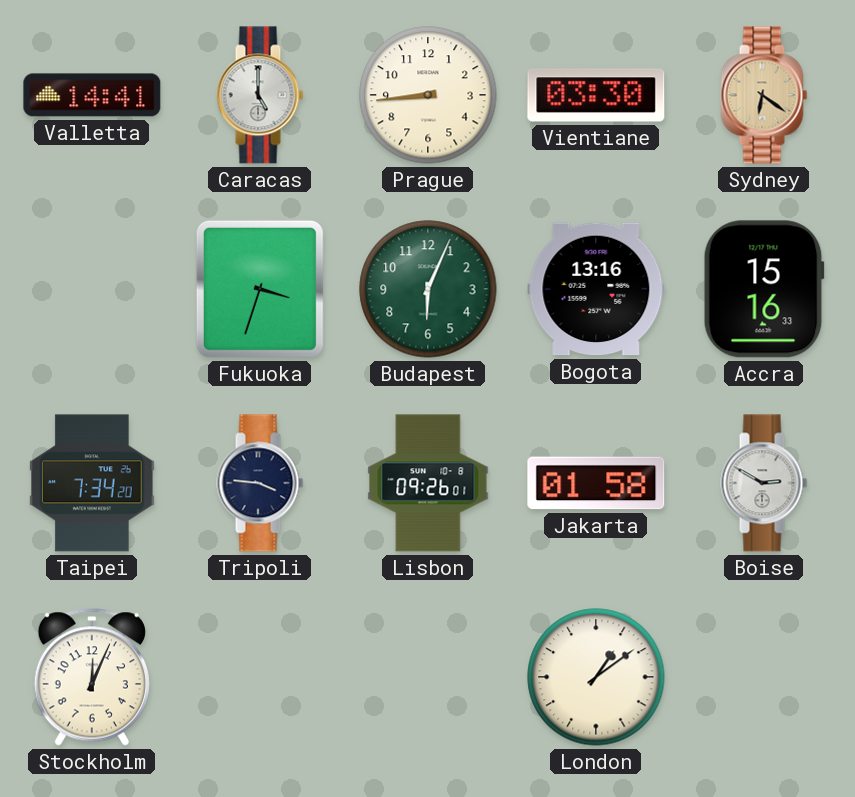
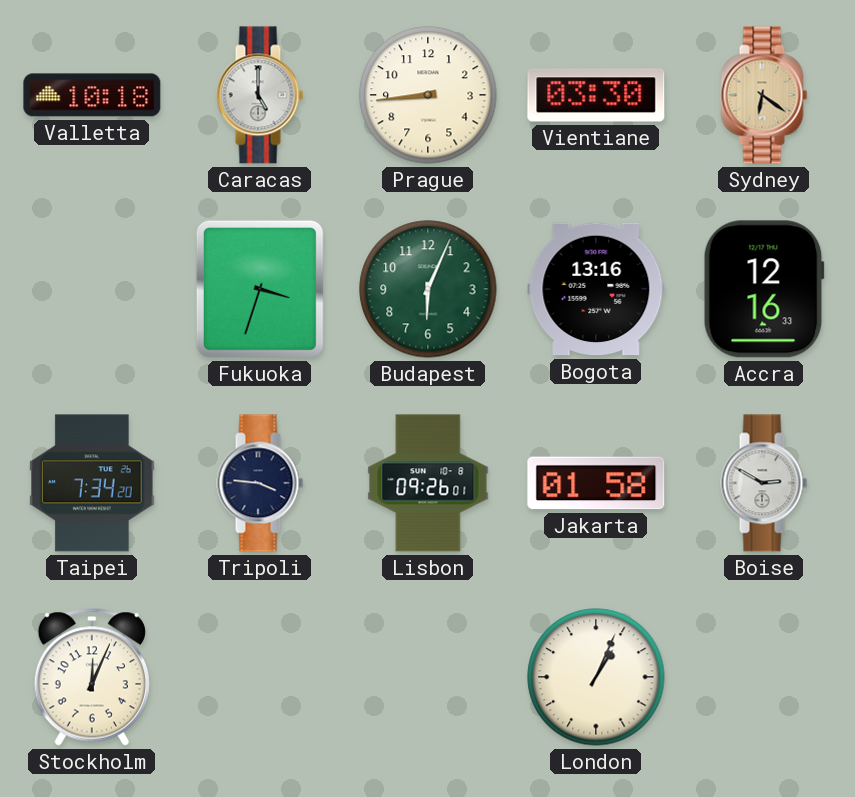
Valletta: 14:41 -> 10:18 (92, 95)
Accra: 15:16 -> 12:16 (764, 289)
London: 1:09 -> 1:04 (596, 677)
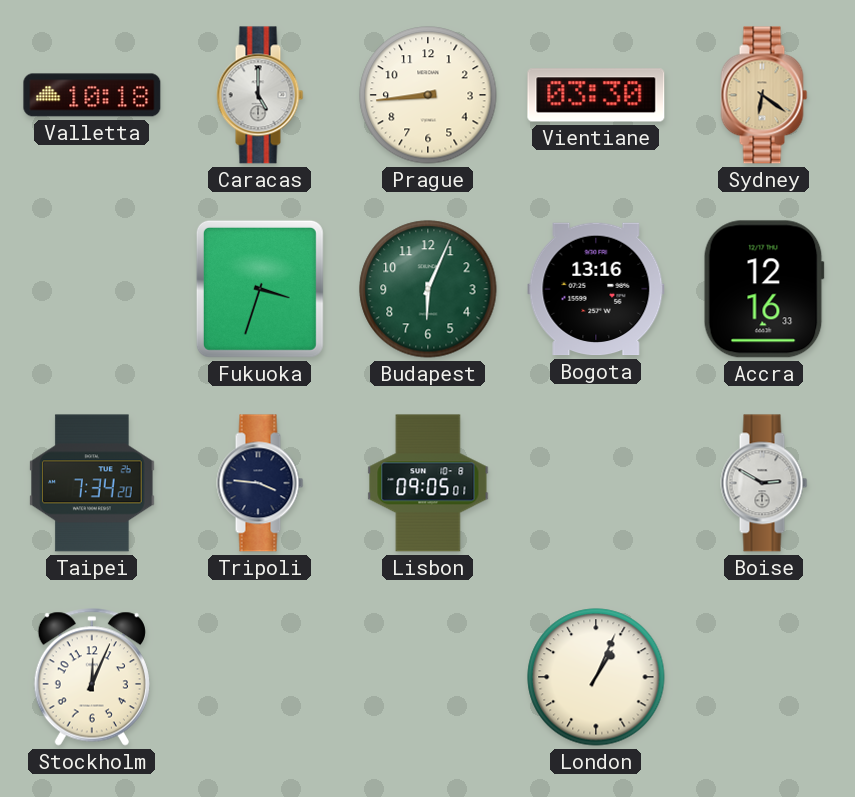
Lisbon: 09:26 -> 09:05 (428, 483)
Jakarta: 01:58 -> none (596, 483)
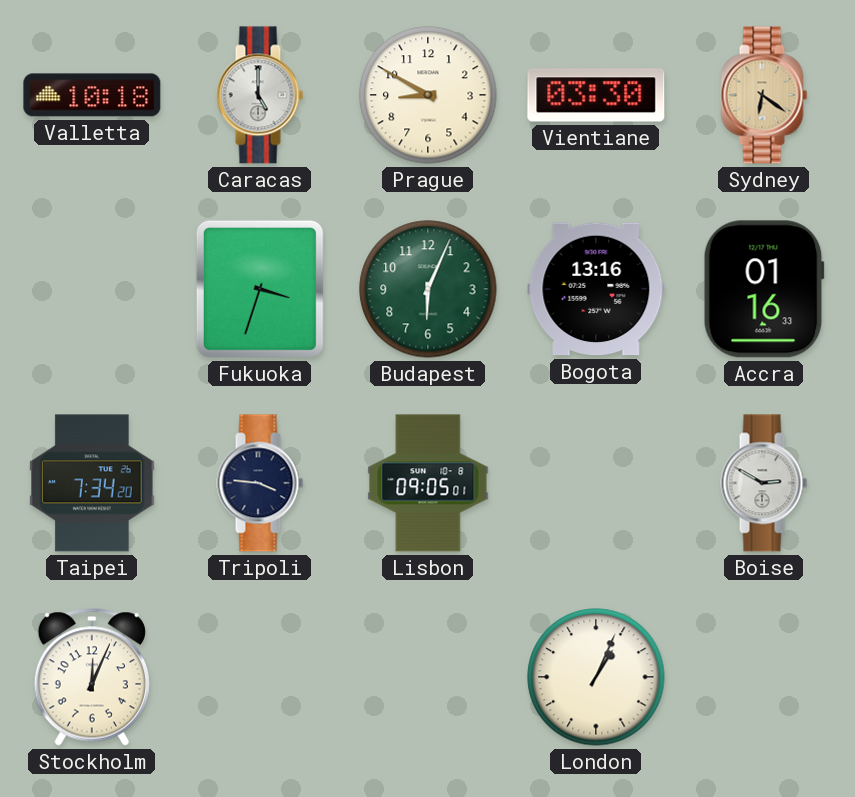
Prague: 8:44 -> 8:50 (428, 95)
Accra: 12:16 -> 01:16 (764, 289)
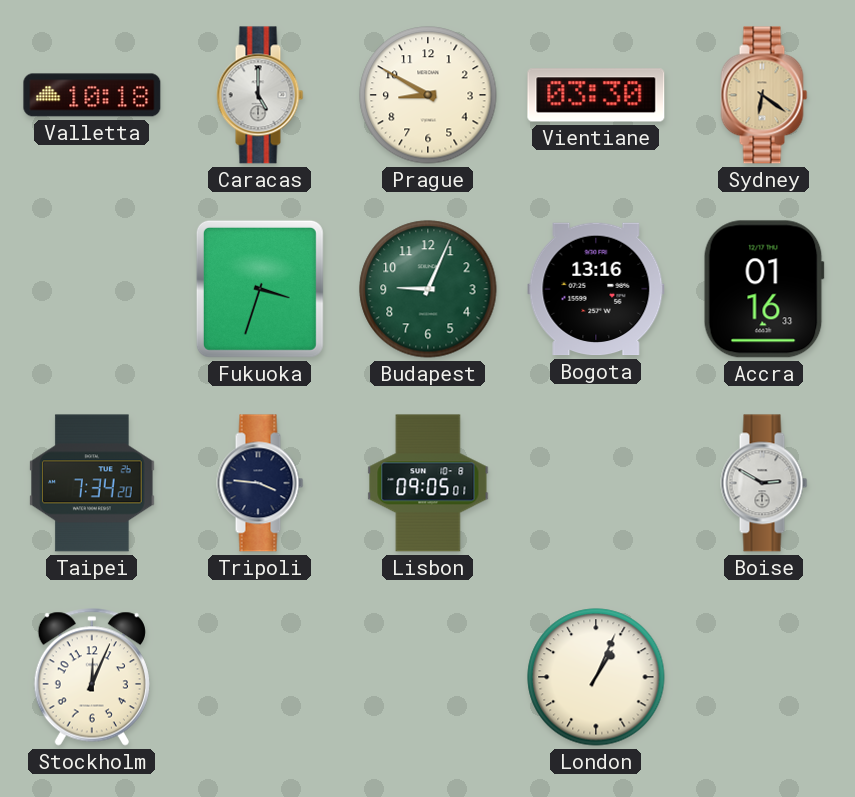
Budapest: 6:04 -> 9:04 (428, 289)
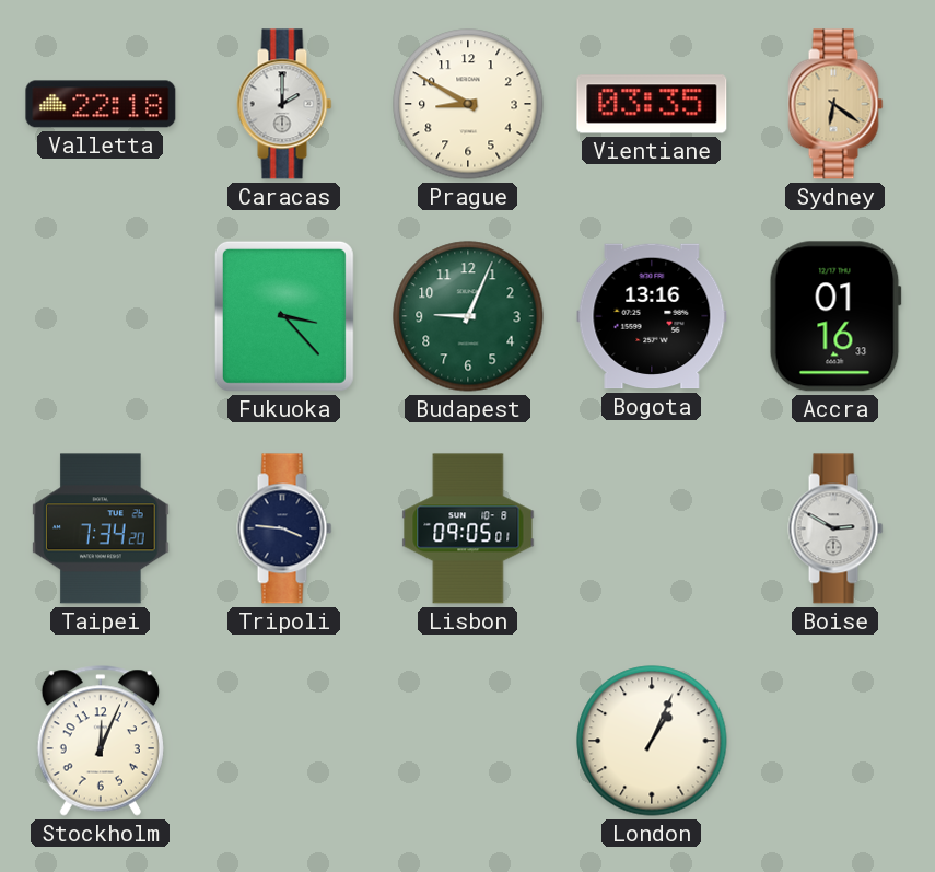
Valletta: 10:18 -> 22:18 (101, 104)
Caracas: 5:00 -> 2:00 (284, 104)
Vientiane: 03:30 -> 03:35 (652, 104)
Fukuoka: 3:33 -> 3:23 (284, 316)
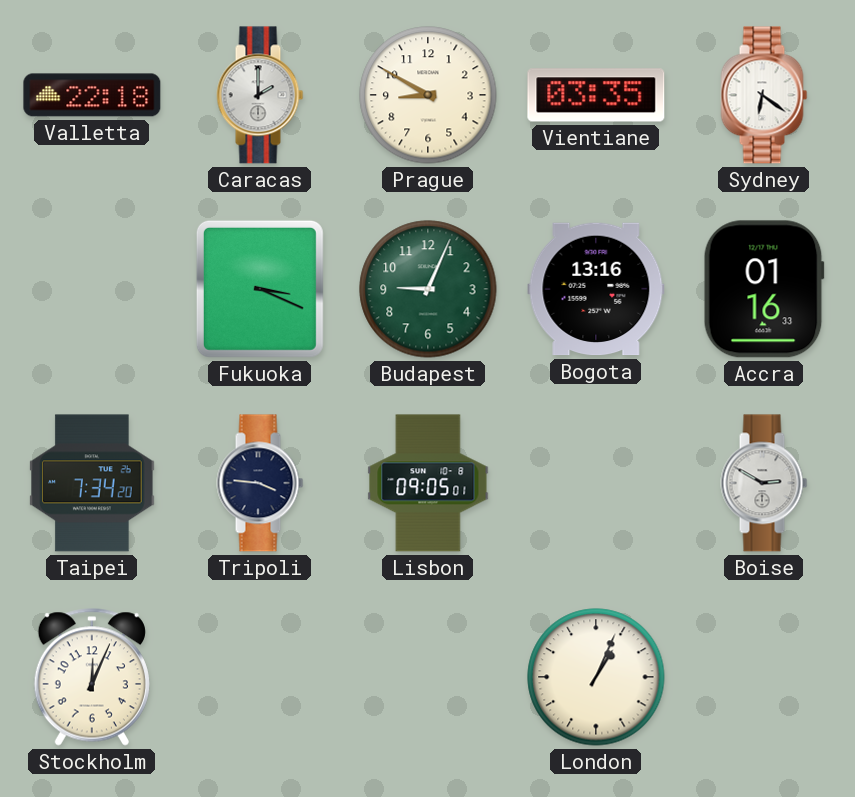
Sydney dial: champagne -> white (764, 95)
Fukuoka: 3:23 -> 3:19 (260, 289)
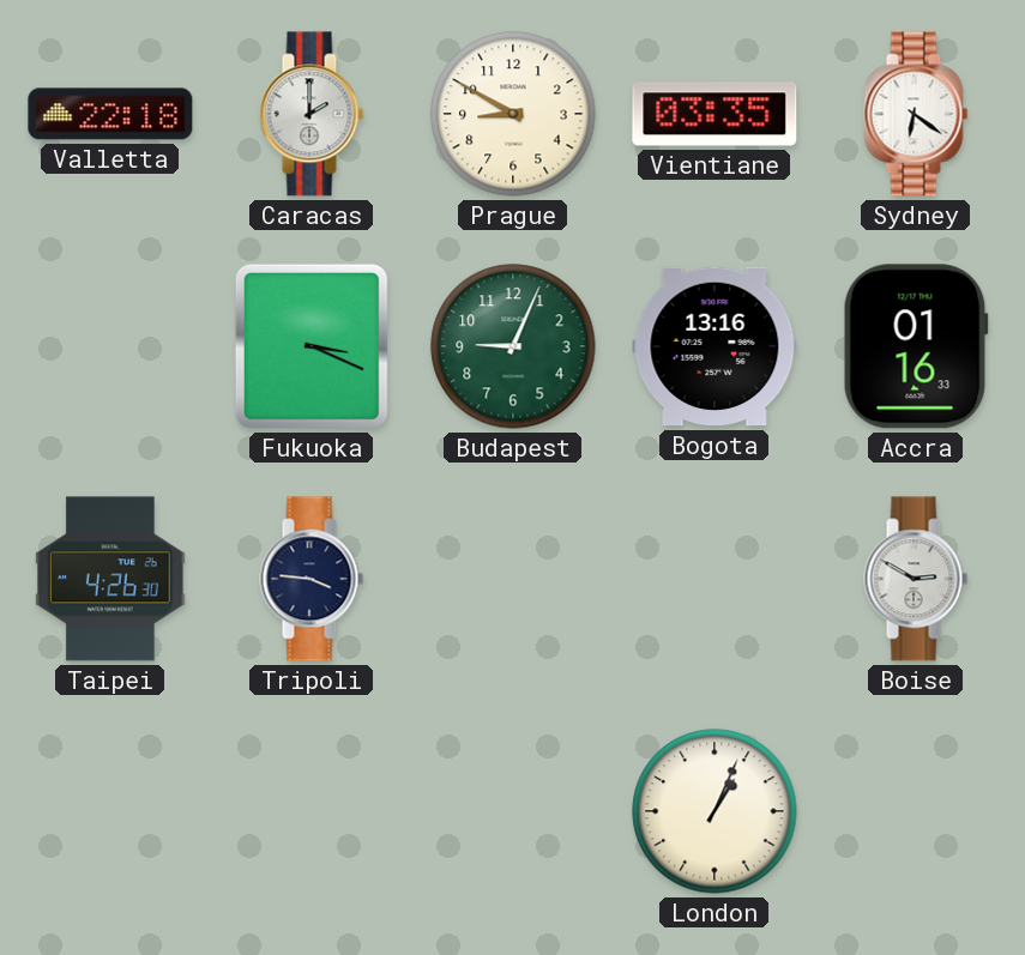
Taipei: 7:34 -> 4:26 (110, 579)
Lisbon: 09:05 -> none (428, 483)
Stockholm: 12:04 -> none (92, 677)
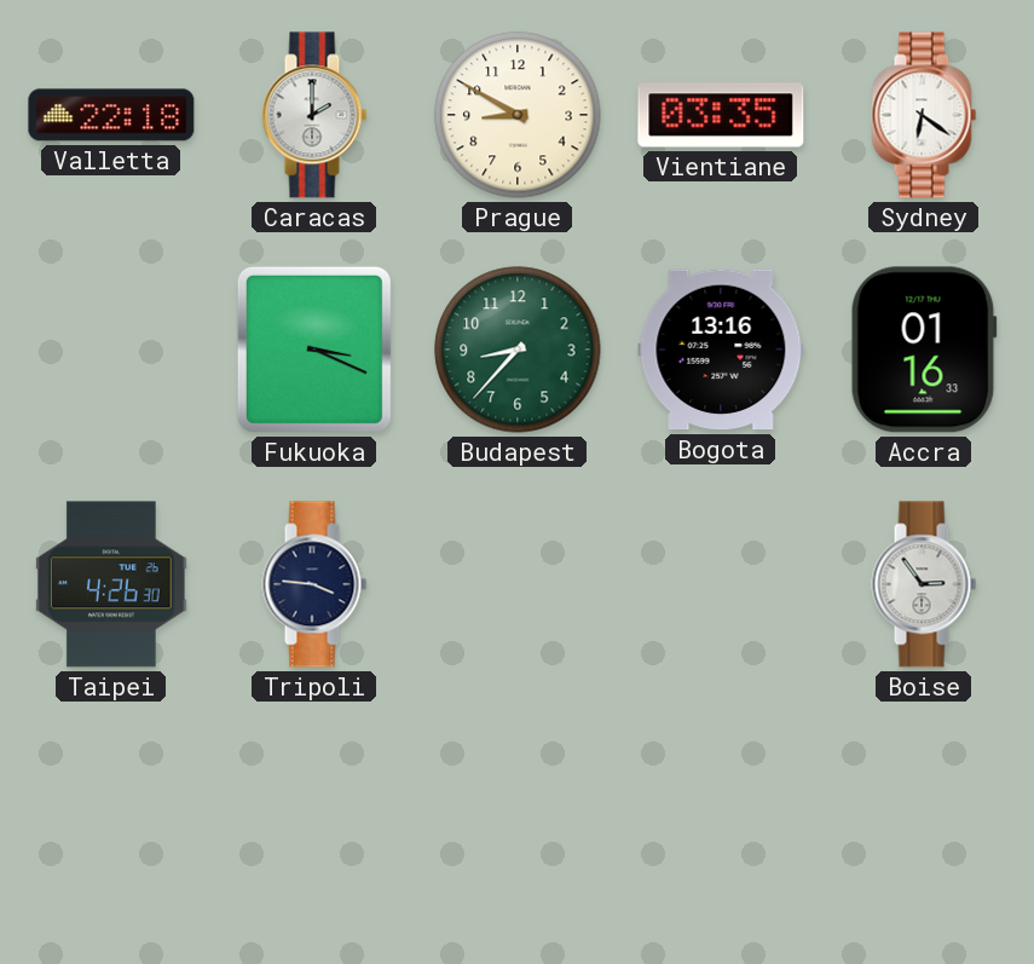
Budapest: 9:04 -> 8:37 (518, 350)
Boise: 2:50 -> 2:54 (924, 584)
London: 1:04 -> none (715, 811)
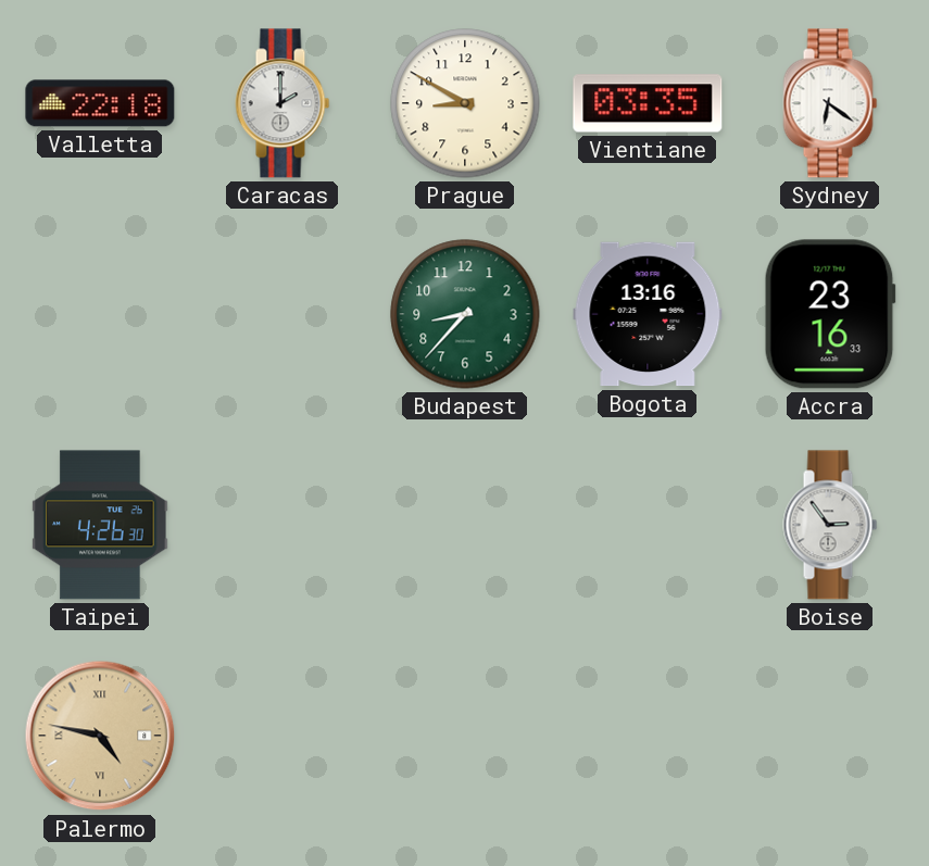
Fukuoka: 3:19 -> none (314, 350)
Accra: 01:16 -> 23:16 (830, 314)
Tripoli: 3:46 -> none (314, 584)
Palermo: none -> 4:47 (100, 736)
